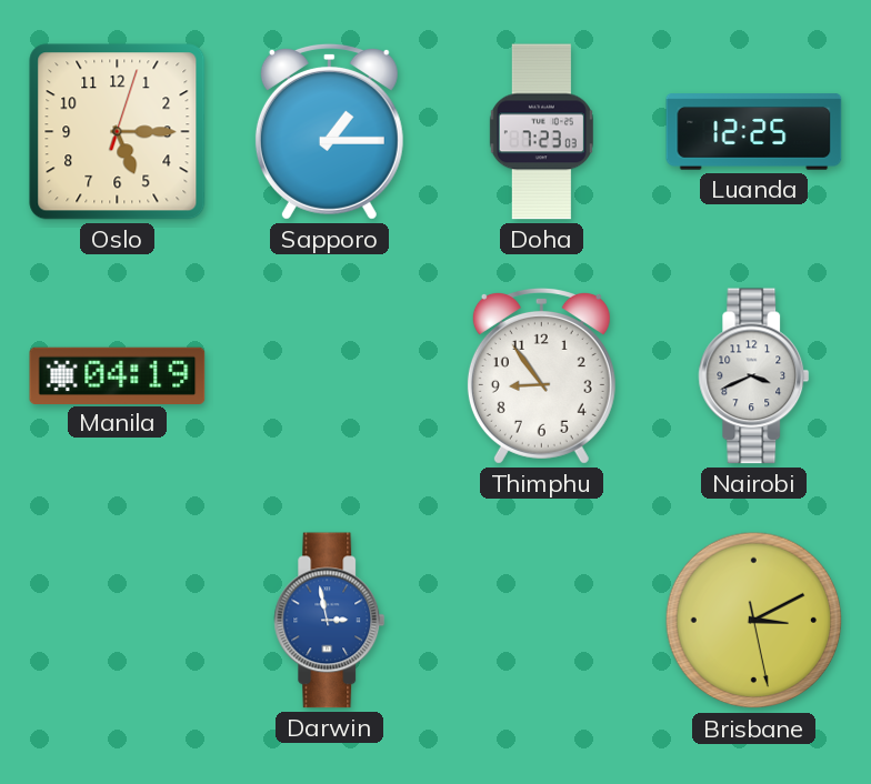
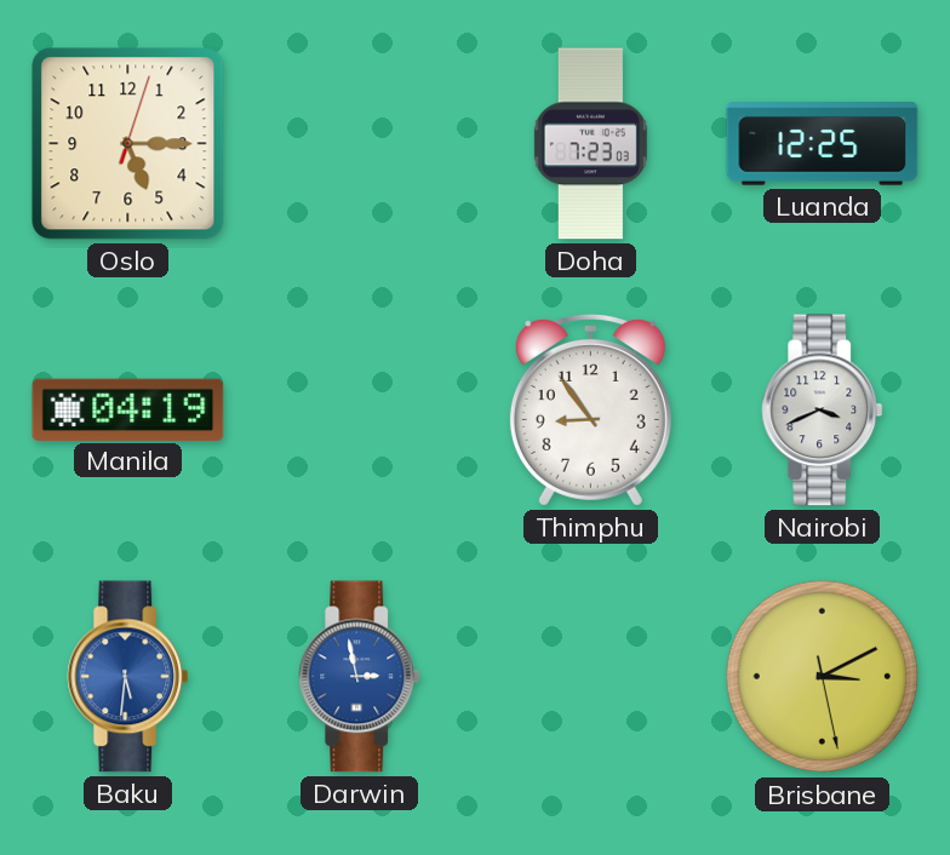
Sapporo: 1:15 -> none (329, 131)
Baku: none -> 5:31 (128, 677)
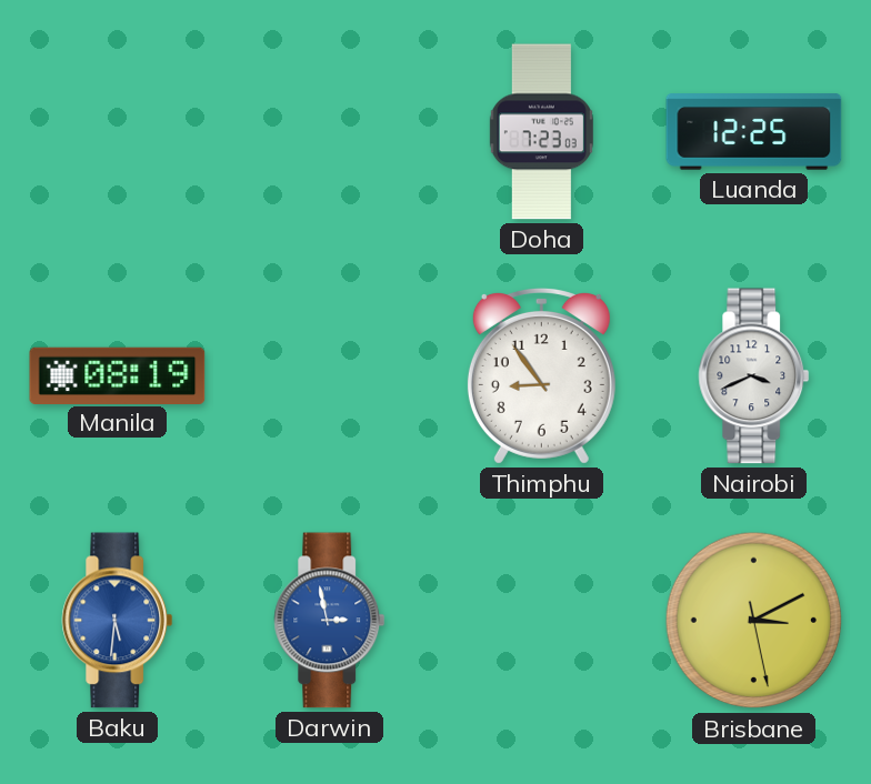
Oslo: 5:15 -> none (128, 144)
Manila: 04:19 -> 08:19 (118, 375)
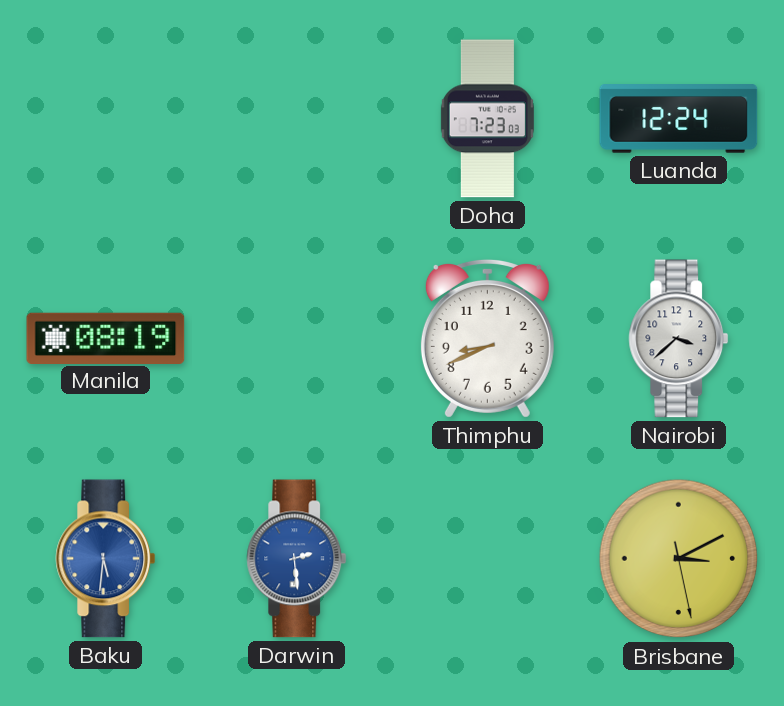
Luanda: 12:25 -> 12:24 (679, 119)
Thimphu: 8:54 -> 8:41 (487, 338)
Nairobi: 3:41 -> 3:38 (679, 339)
Darwin: 2:58 -> 2:29 (297, 559)
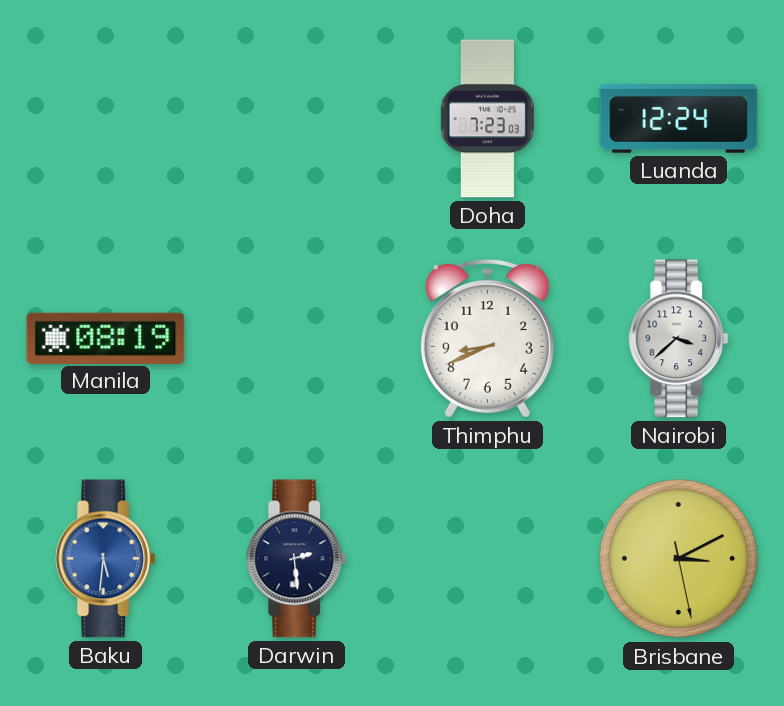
Darwin dial: blue -> navy (297, 559)
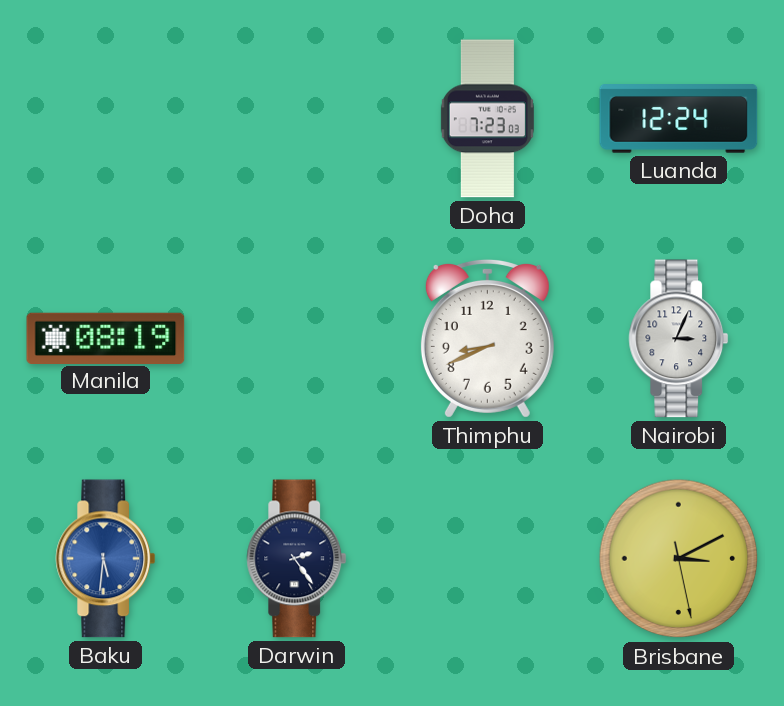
Nairobi: 3:38 -> 3:04 (679, 339)
Darwin: 2:29 -> 2:24 (297, 559)
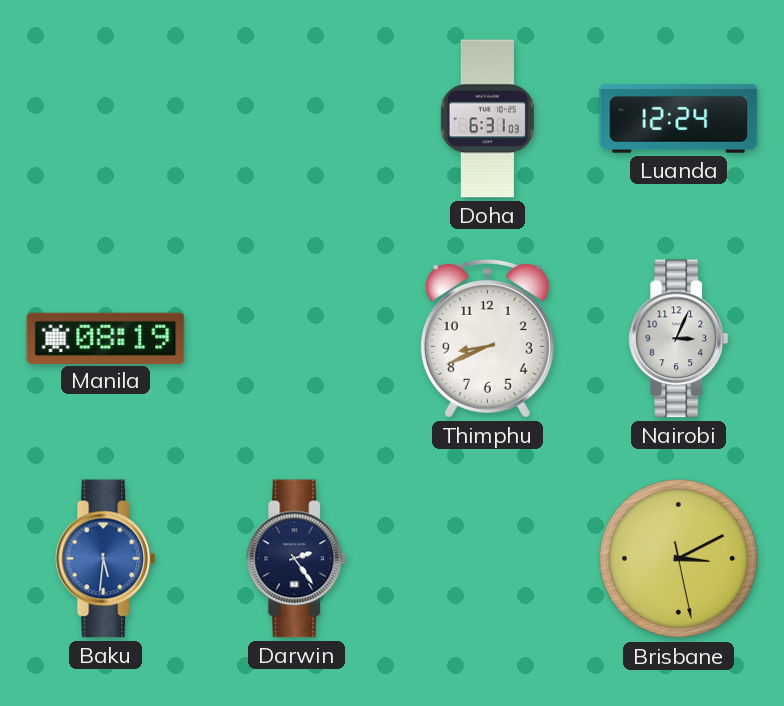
Doha: 7:23 -> 6:31 (487, 119)
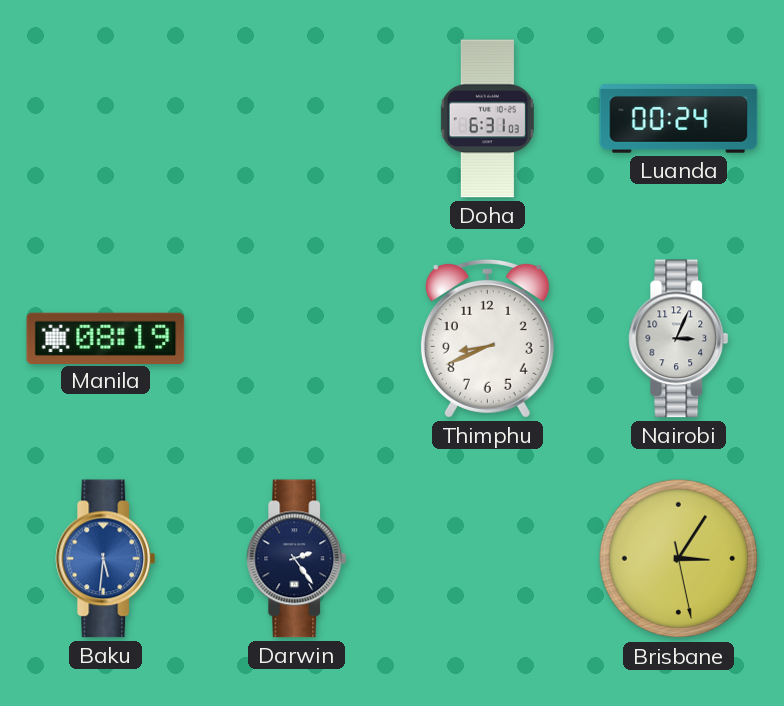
Luanda: 12:24 -> 00:24 (679, 119)
Brisbane: 3:10 -> 3:05 (679, 559)
